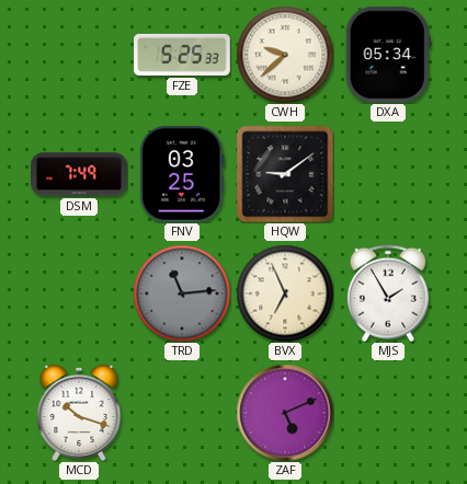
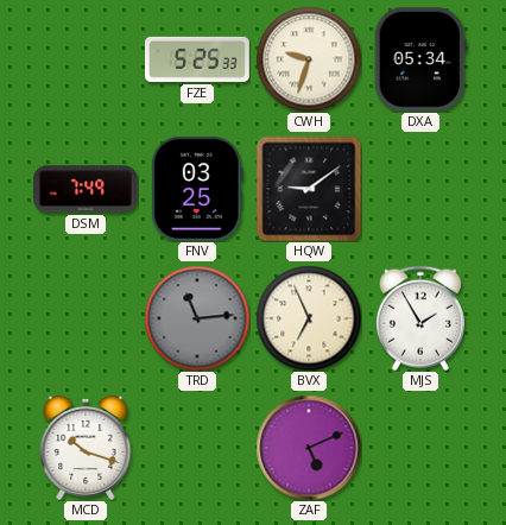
CWH: 9:38 -> 9:33 (309, 59)
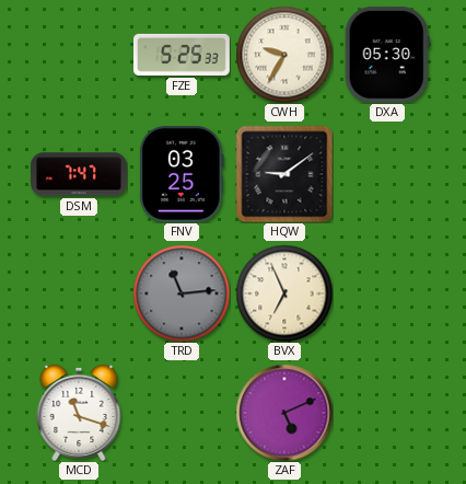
CWH: 9:33 -> 9:35 (284, 55)
DXA: 05:34 -> 05:30 (387, 55)
DSM: 7:49 -> 7:47 (80, 174)
MJS: 1:55 -> none (420, 318)
MCD: 10:18 -> 11:18 (79, 413)
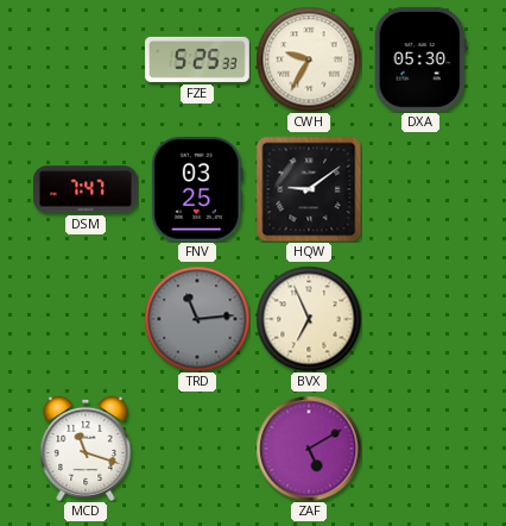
ZAF: 5:11 -> 5:10 (309, 449)
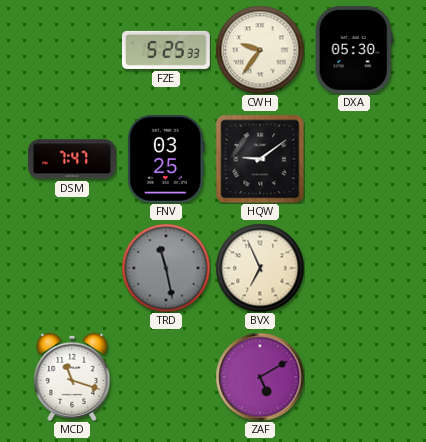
CWH: 9:35 -> 9:36 (260, 50)
TRD: 11:14 -> 11:28 (166, 268)
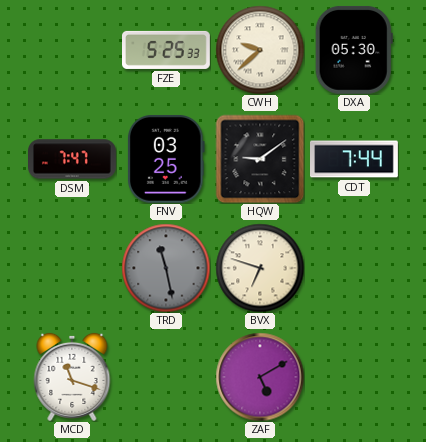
CWH: 9:36 -> 9:38 (260, 50)
CDT: none -> 7:44 (355, 159)
BVX: 6:56 -> 6:48 (260, 268)
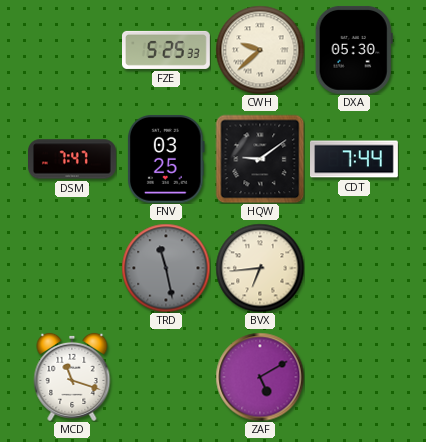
BVX: 6:48 -> 6:44 (260, 268)
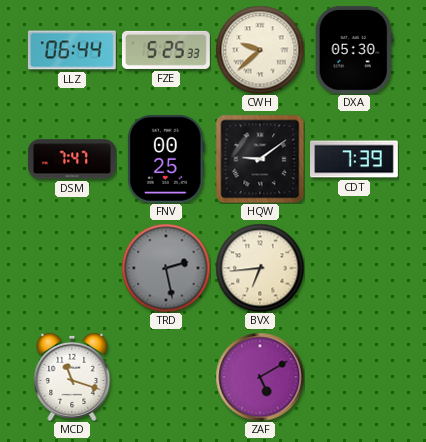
LLZ: none -> 06:44 (72, 50)
FNV: 03:25 -> 00:25 (166, 159)
CDT: 7:44 -> 7:39 (355, 159)
TRD: 11:28 -> 2:28 (166, 268)
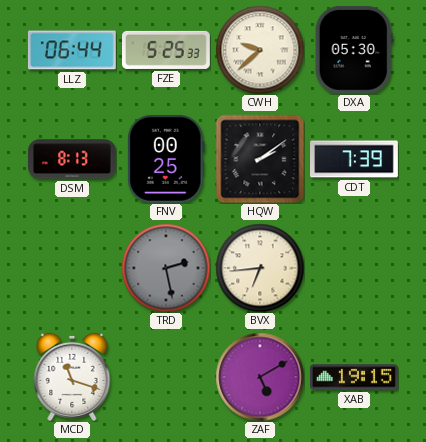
DSM: 7:47 -> 8:13 (73, 159)
HQW: 9:09 -> 2:09 (260, 159)
XAB: none -> 19:15 (355, 377)
